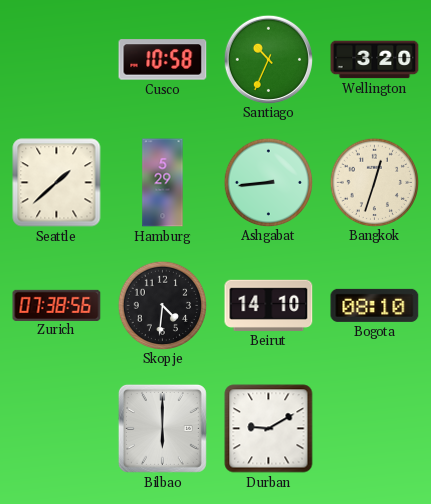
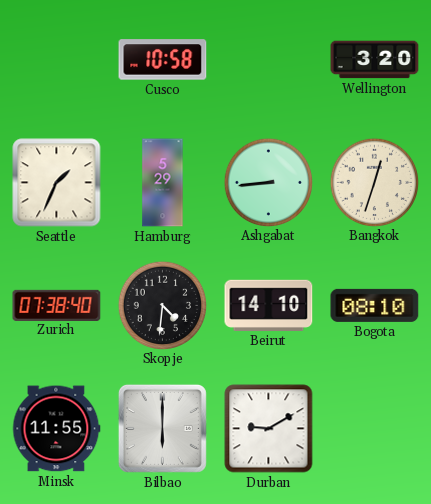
Santiago: 10:34 -> none (268, 59)
Seattle: 1:38 -> 1:34 (57, 183)
Zurich: 07:38:56 -> 07:38:40 (57, 305)
Minsk: none -> 11:55 (56, 429)
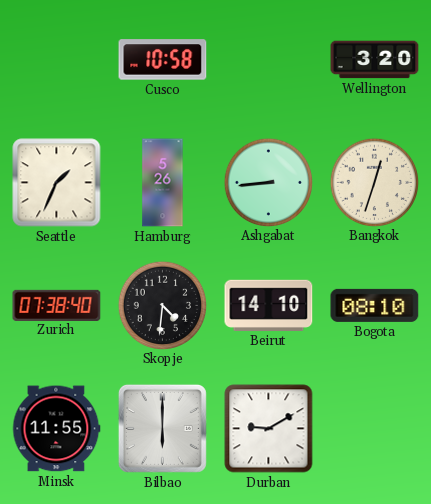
Hamburg: 5:29 -> 5:26 (163, 183)
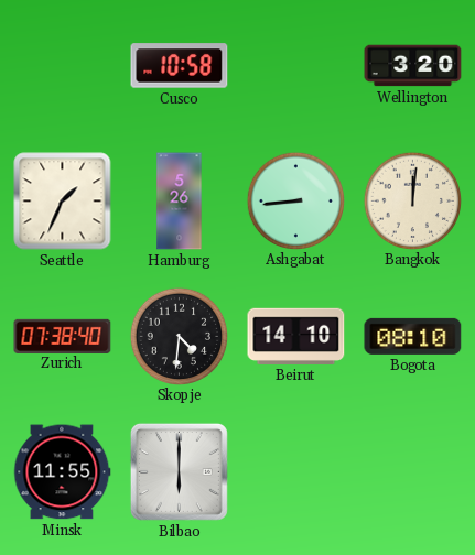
Bangkok: 12:33 -> 12:01 (412, 200)
Durban: 9:10 -> none (269, 429)
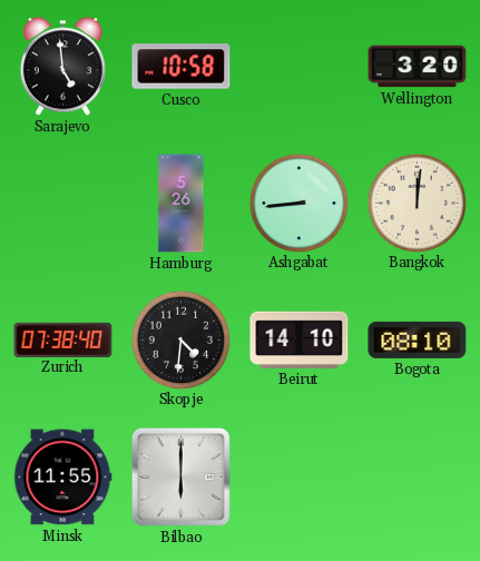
Sarajevo: none -> 4:59 (62, 67)
Seattle: 1:34 -> none (63, 202)
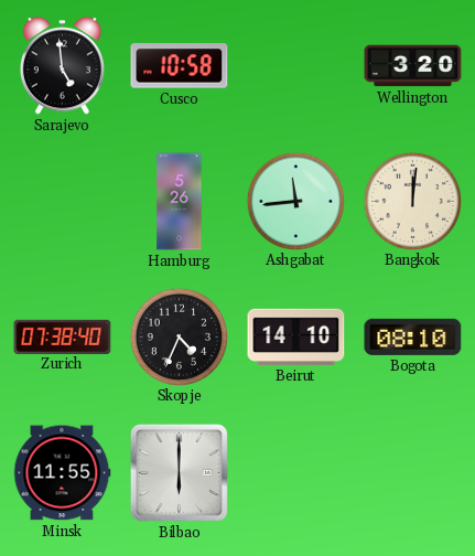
Ashgabat: 8:44 -> 11:44 (295, 201)
Skopje: 4:31 -> 4:34 (179, 336)
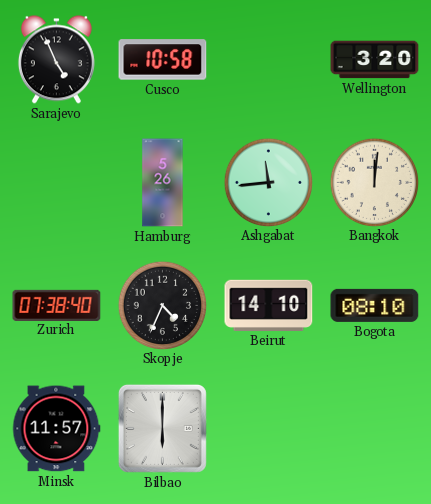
Sarajevo: 4:59 -> 4:56 (56, 60)
Minsk: 11:55 -> 11:57 (56, 429)
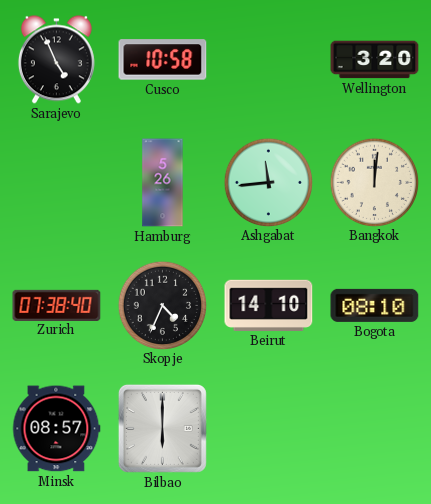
Minsk: 11:57 -> 08:57 (56, 429)
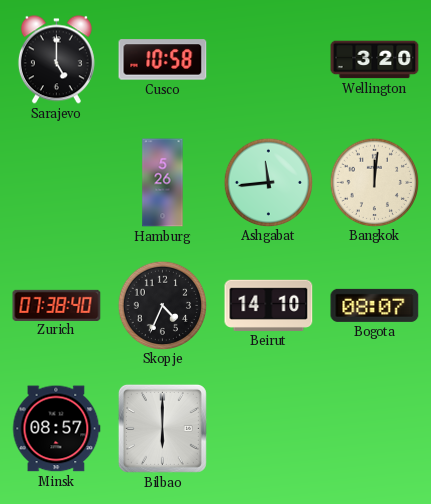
Sarajevo: 4:56 -> 5:00 (56, 60)
Bogota: 08:10 -> 08:07 (375, 305)
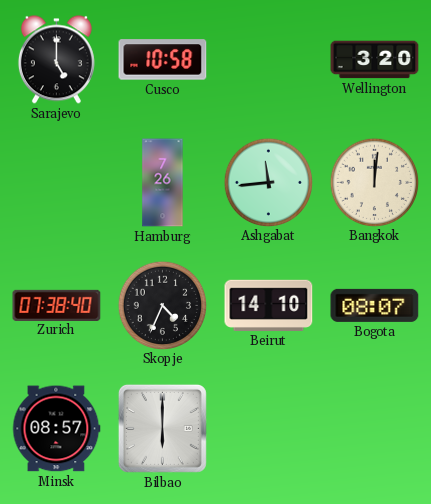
Hamburg: 5:26 -> 7:26 (163, 183)
